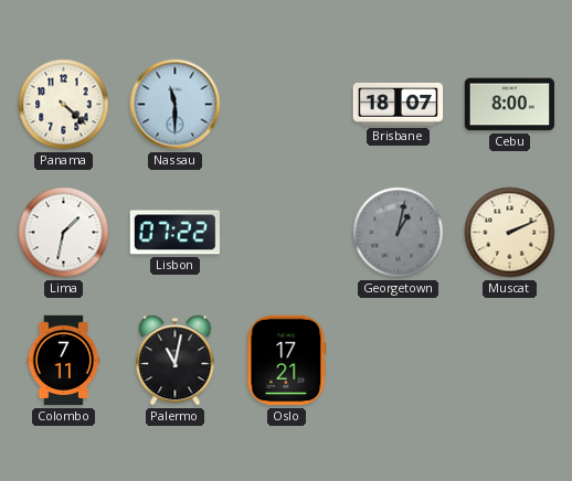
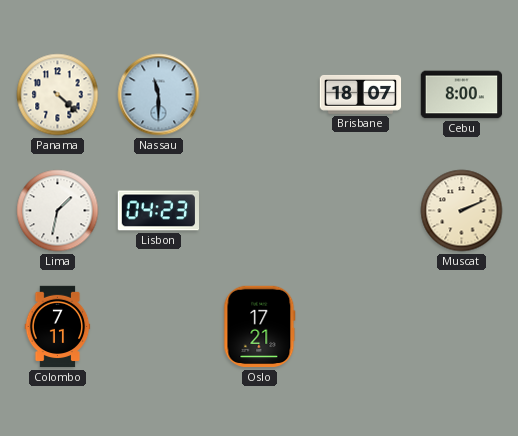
Lisbon: 07:22 -> 04:23 (159, 211)
Georgetown: 1:02 -> none (399, 233)
Palermo: 11:02 -> none (176, 361)
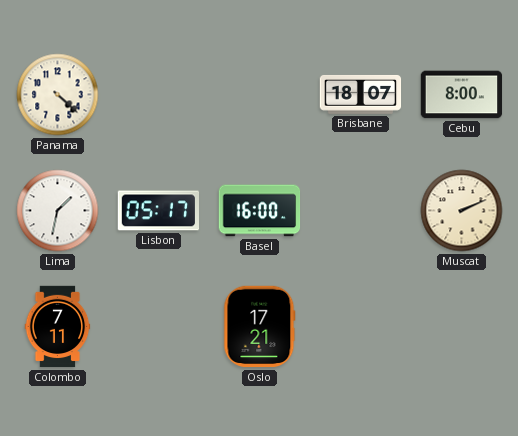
Nassau: 11:30 -> none (159, 95)
Lisbon: 04:23 -> 05:17 (159, 211)
Basel: none -> 16:00 (260, 211)
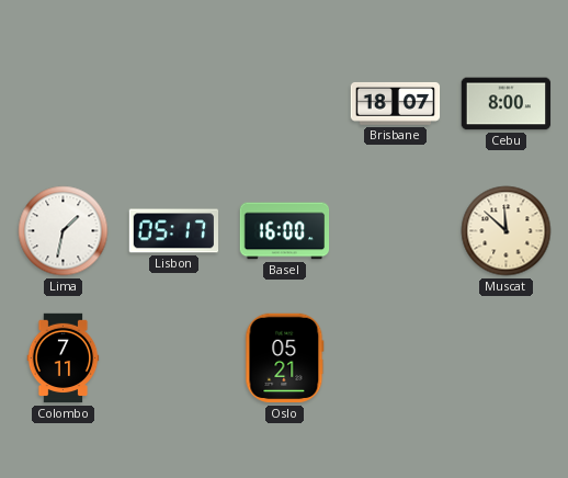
Panama: 4:22 -> none (58, 95)
Muscat: 2:11 -> 11:52 (507, 231)
Oslo: 17:21 -> 05:21 (285, 358)
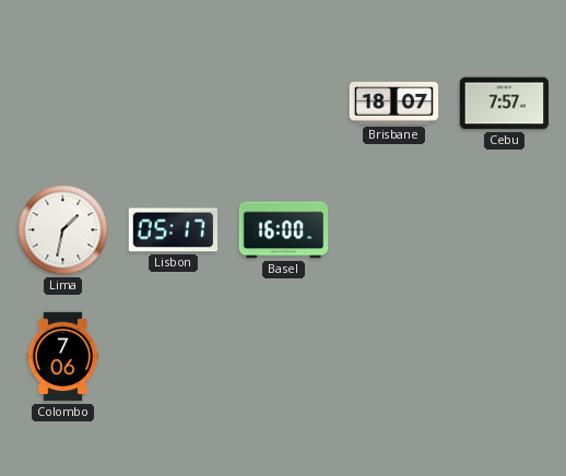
Cebu: 8:00 -> 7:57 (505, 104)
Muscat: 11:52 -> none (507, 231)
Colombo: 7:11 -> 7:06 (63, 357)
Oslo: 05:21 -> none (285, 358)
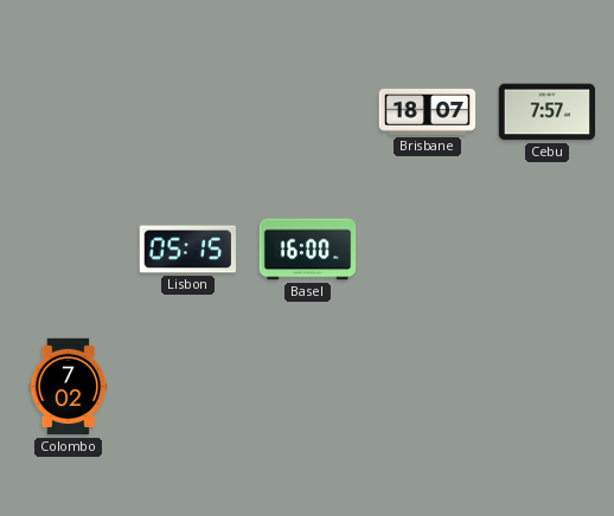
Lima: 1:32 -> none (63, 230)
Lisbon: 05:17 -> 05:15 (188, 250)
Colombo: 7:06 -> 7:02 (69, 387)
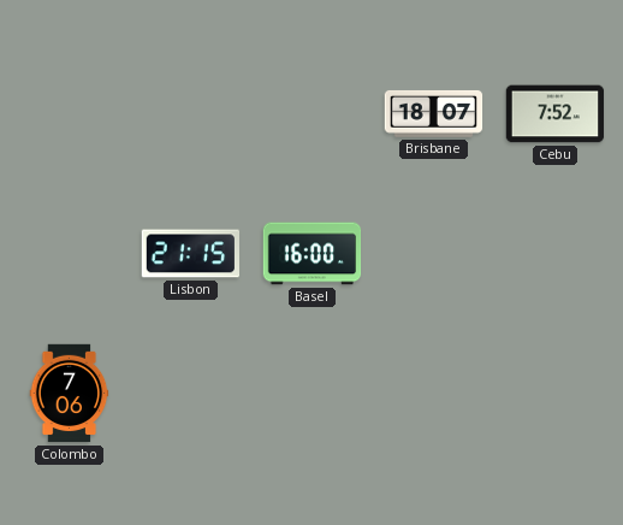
Cebu: 7:57 -> 7:52 (556, 114)
Lisbon: 05:15 -> 21:15 (191, 254)
Colombo: 7:02 -> 7:06 (70, 394)
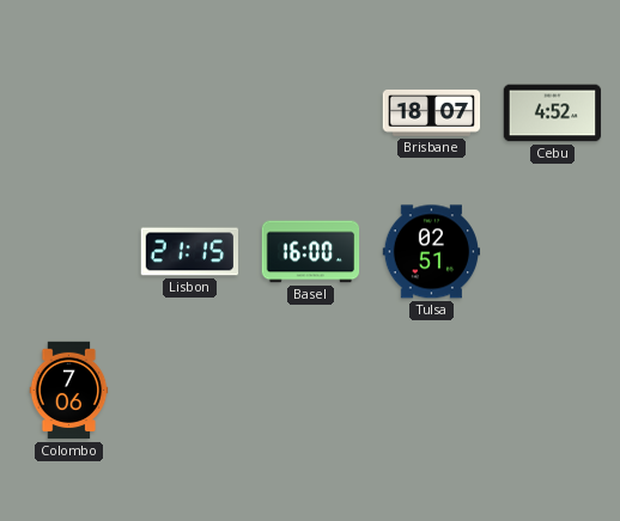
Cebu: 7:52 -> 4:52 (553, 114)
Tulsa: none -> 02:51 (432, 252)
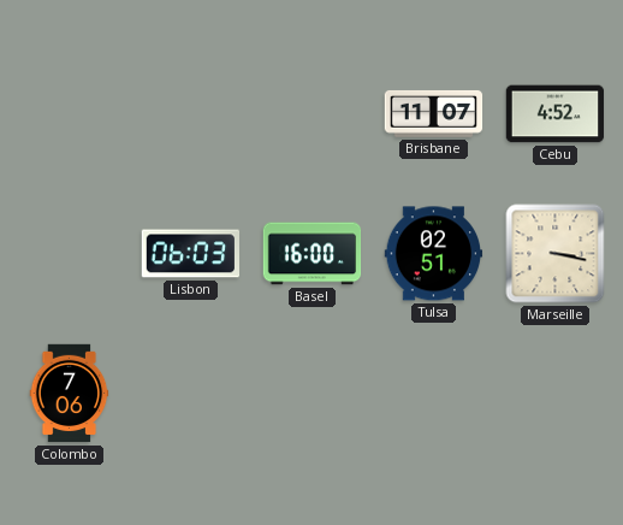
Brisbane: 18:07 -> 11:07 (434, 113)
Lisbon: 21:15 -> 06:03 (191, 254)
Marseille: none -> 3:17 (556, 254)
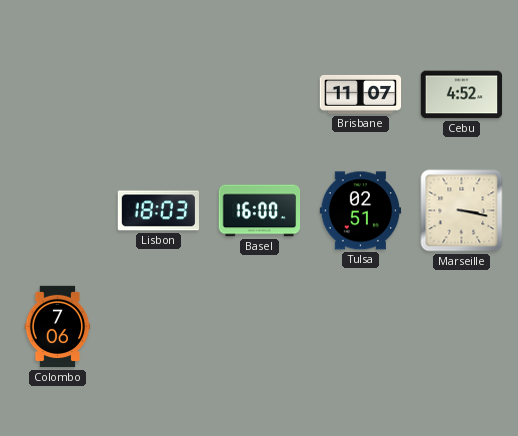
Lisbon: 06:03 -> 18:03 (159, 211)
